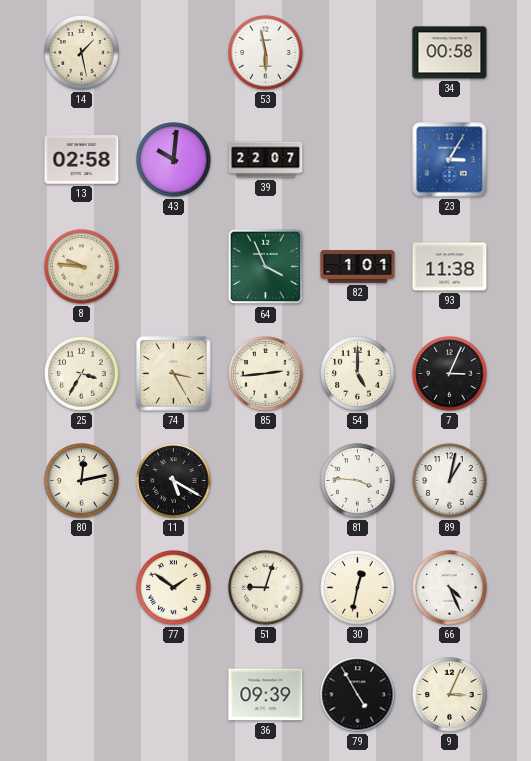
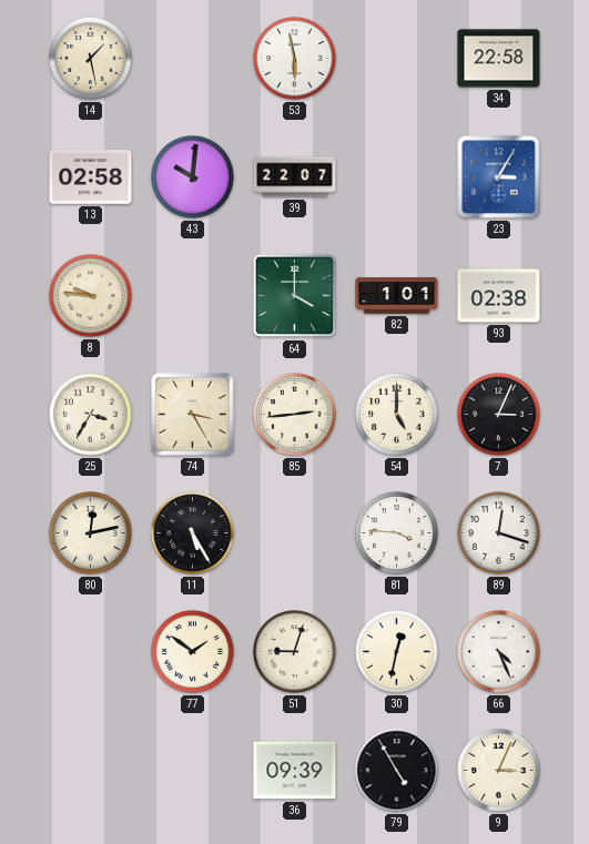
34: 00:58 -> 22:58 (499, 59)
64: 3:56 -> 4:00 (295, 296)
93: 11:38 -> 02:38 (499, 296)
11: 5:20 -> 5:25 (193, 533)
89: 1:02 -> 12:18 (499, 533)
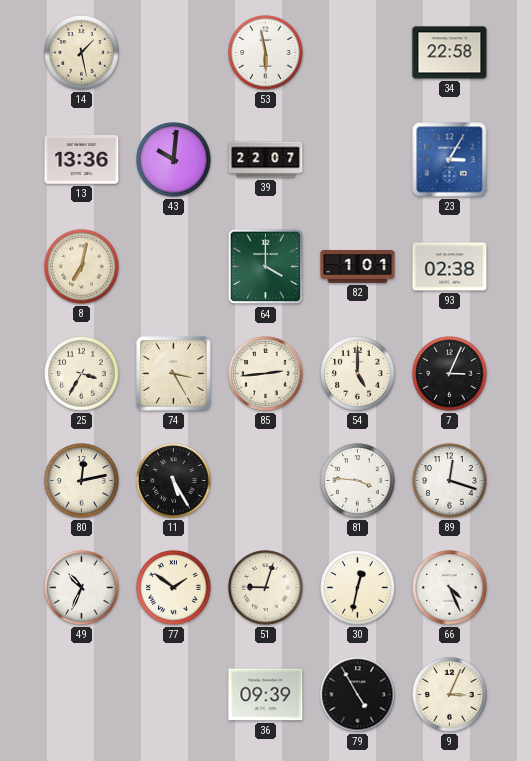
13: 02:58 -> 13:36 (82, 160)
8: 9:46 -> 7:02 (82, 267)
49: none -> 10:34 (82, 588)
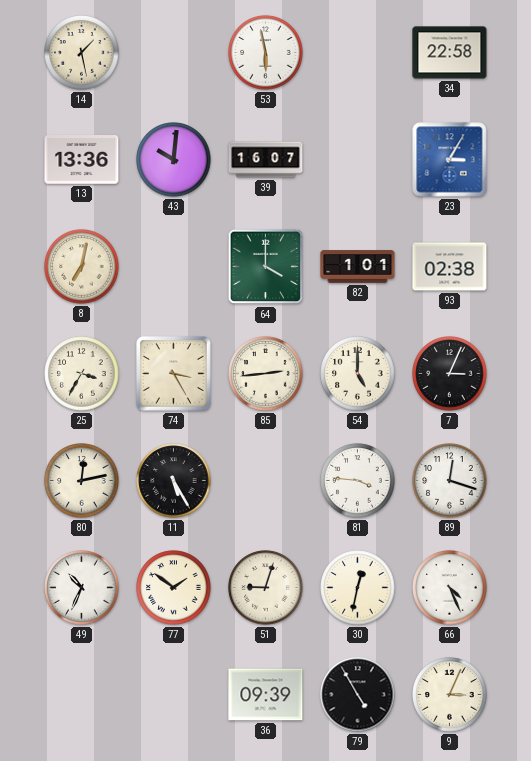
39: 22:07 -> 16:07 (266, 160)
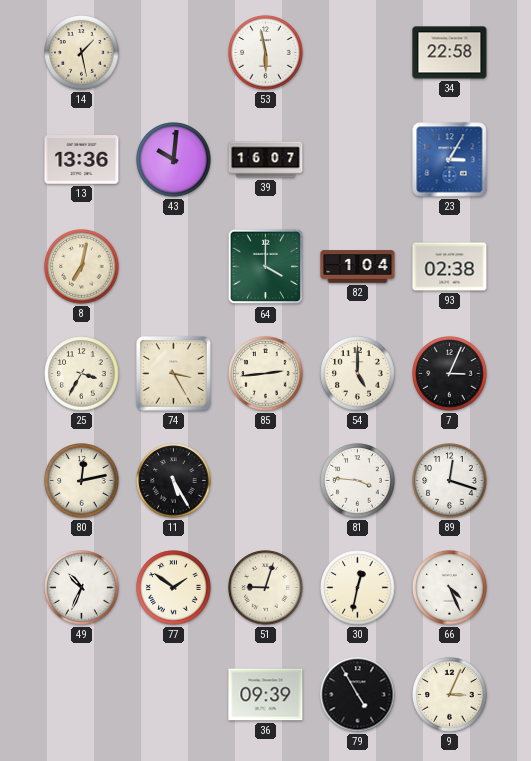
82: 1:01 -> 1:04 (358, 267)
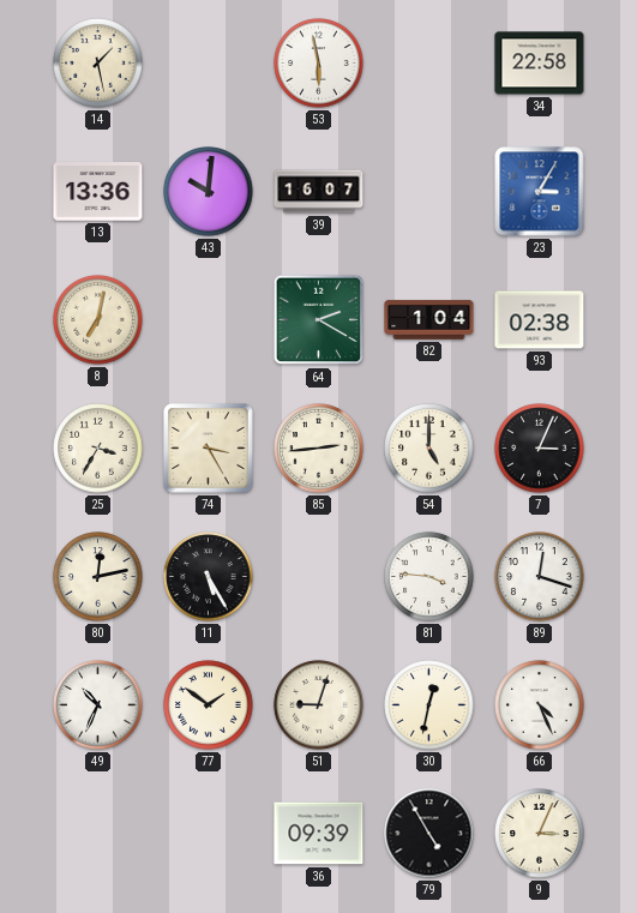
64: 4:00 -> 2:20 (319, 320)
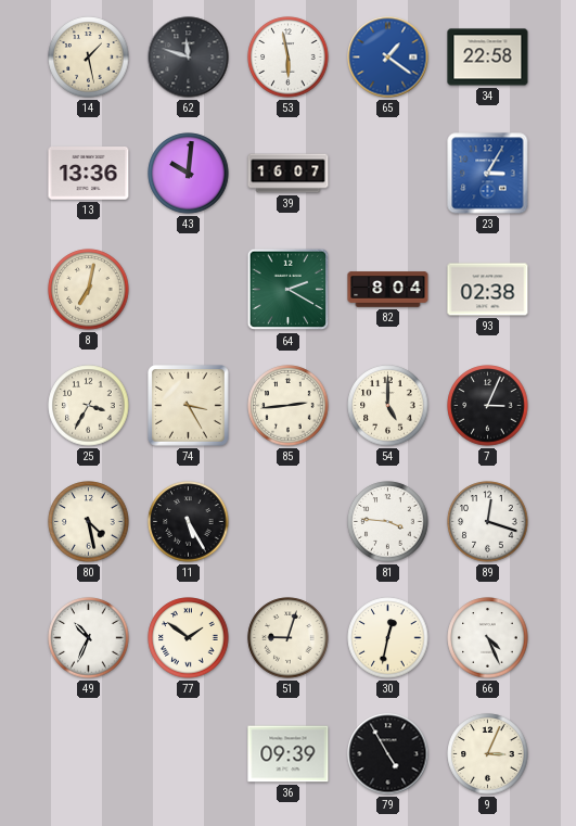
62: none -> 11:48 (189, 58)
65: none -> 1:21 (388, 58)
82: 1:04 -> 8:04 (388, 290)
80: 12:13 -> 4:28 (89, 522)
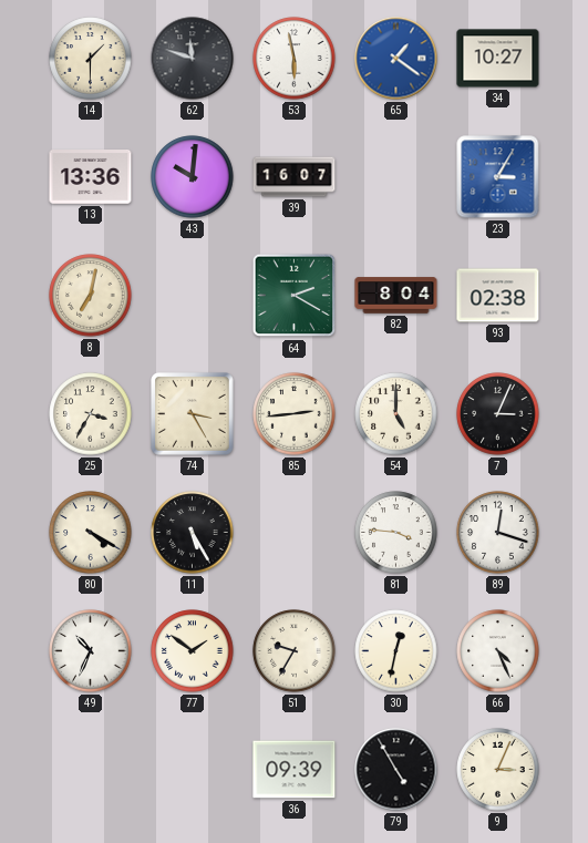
14: 1:28 -> 1:30 (91, 59)
34: 22:58 -> 10:27 (498, 59)
80: 4:28 -> 4:20 (91, 533)
51: 9:03 -> 9:35 (295, 651)
